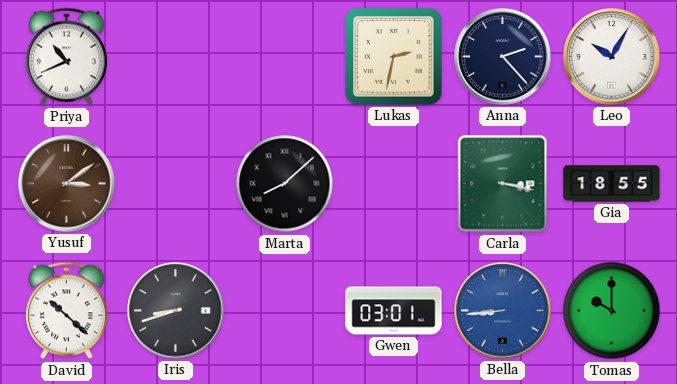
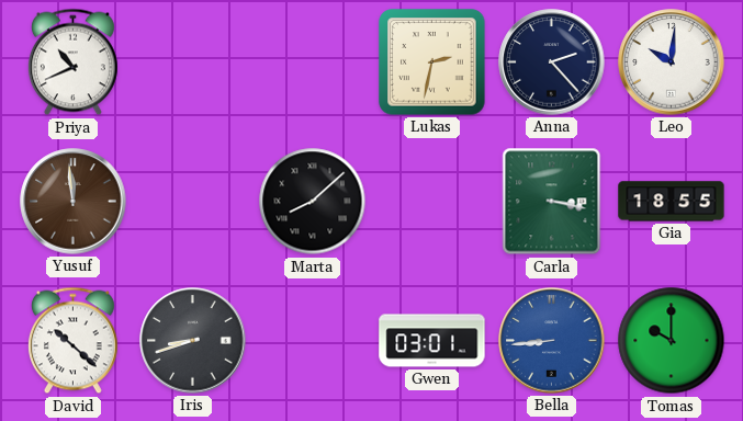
Leo: 10:05 -> 10:01 (672, 62)
Yusuf: 3:09 -> 11:59 (74, 202)
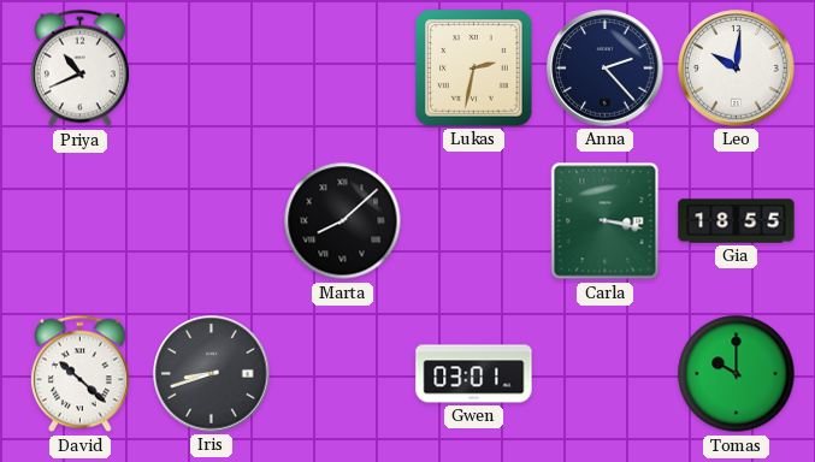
Yusuf: 11:59 -> none (74, 202)
Bella: 8:44 -> none (552, 341)
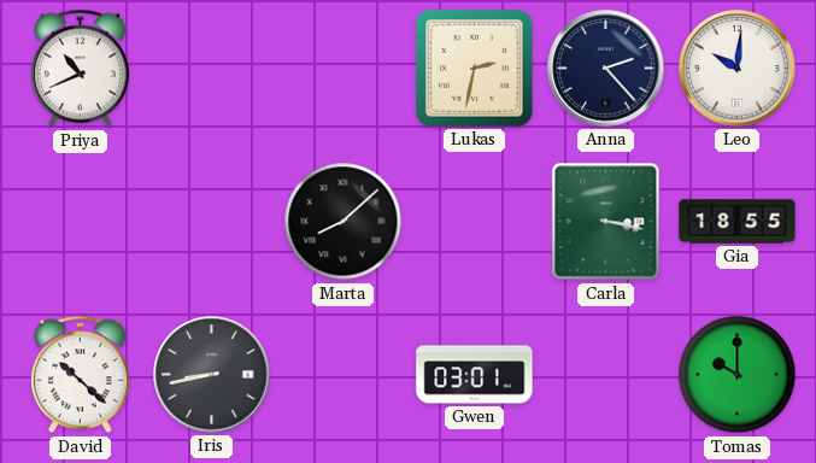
Iris: 8:42 -> 8:43 (212, 375)
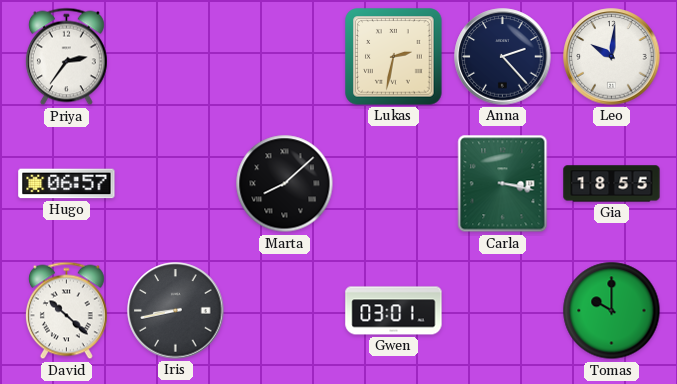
Priya: 10:41 -> 2:36 (66, 57)
Hugo: none -> 06:57 (67, 184)
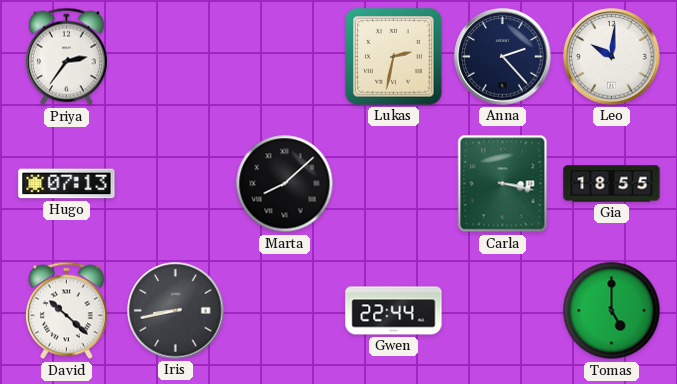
Hugo: 06:57 -> 07:13 (67, 184)
Gwen: 03:01 -> 22:44 (394, 311)
Tomas: 10:00 -> 5:00 (612, 311)
